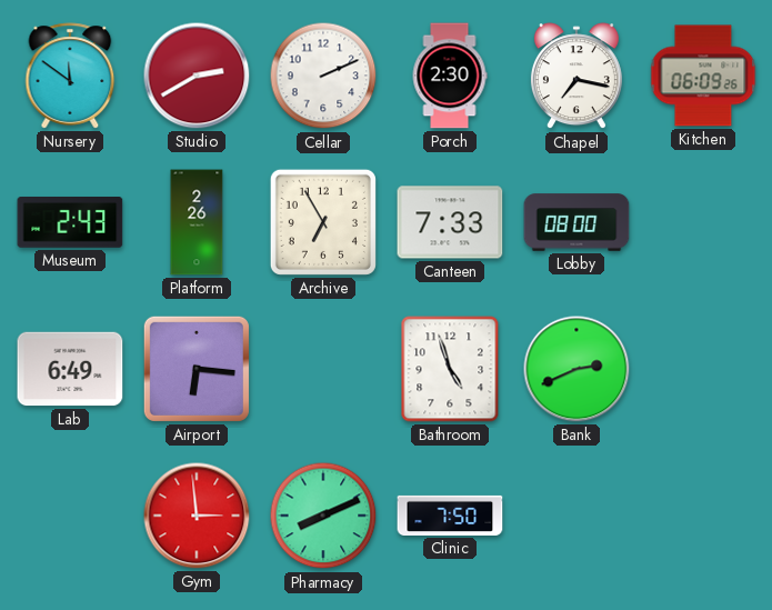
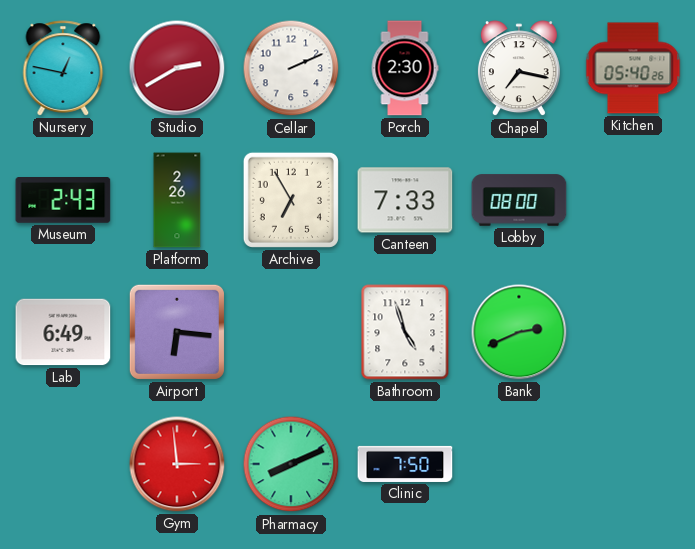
Nursery: 11:51 -> 12:47 (63, 68)
Kitchen: 06:09 -> 05:40 (633, 68)
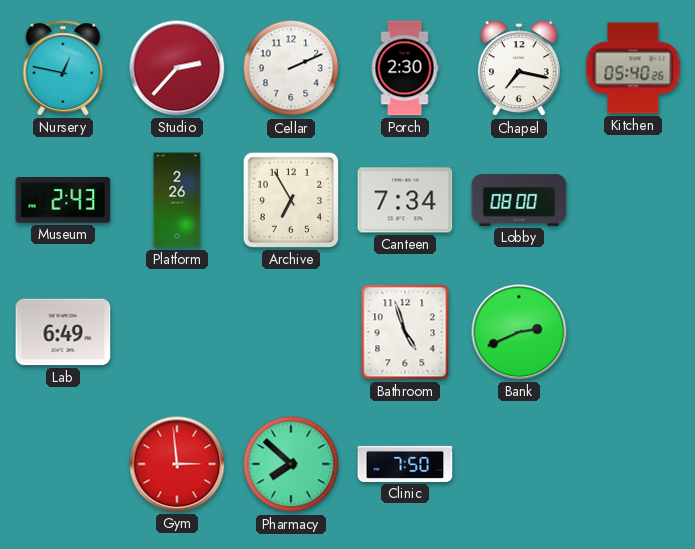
Studio: 2:40 -> 2:37 (177, 68)
Canteen: 7:33 -> 7:34 (405, 200)
Airport: 6:16 -> none (177, 332)
Pharmacy: 8:11 -> 7:52 (291, 464)
